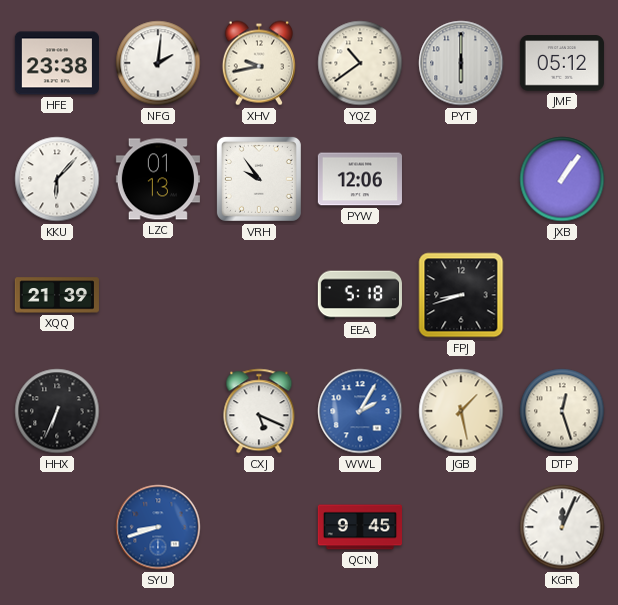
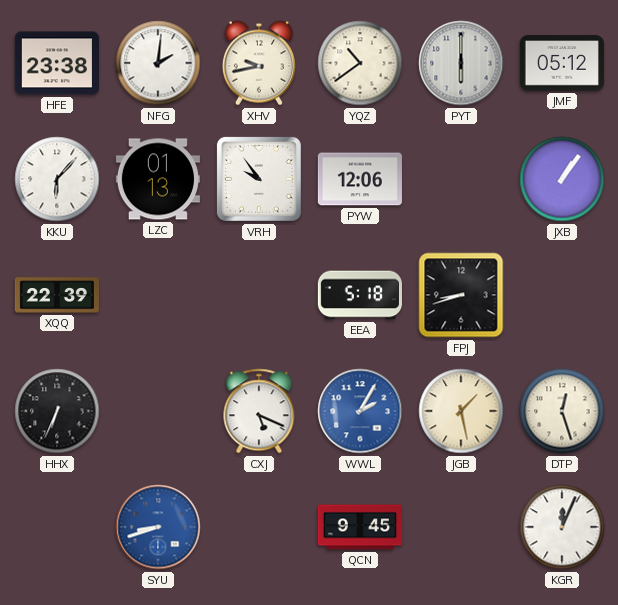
XQQ: 21:39 -> 22:39 (57, 295)
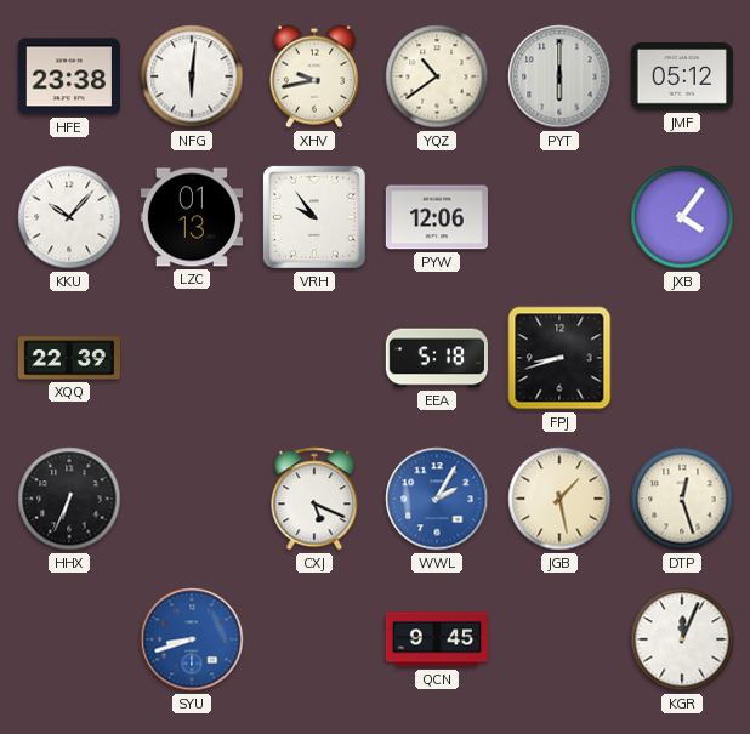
NFG: 2:01 -> 6:01 (192, 76)
KKU: 6:07 -> 10:07 (69, 217)
JXB: 1:06 -> 4:06 (682, 217)
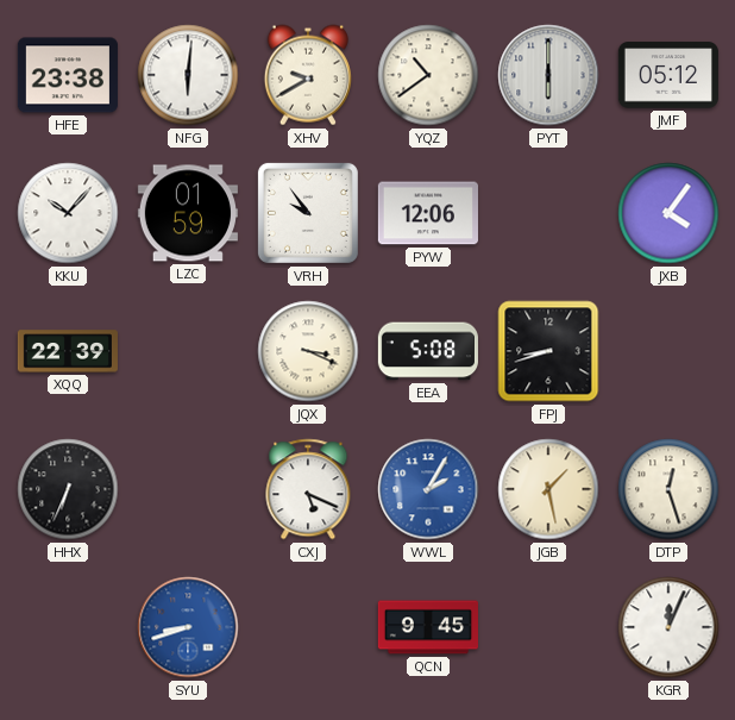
XHV: 9:43 -> 9:40 (308, 75)
LZC: 01:13 -> 01:59 (188, 213)
JQX: none -> 3:19 (308, 351)
EEA: 5:18 -> 5:08 (428, 351)
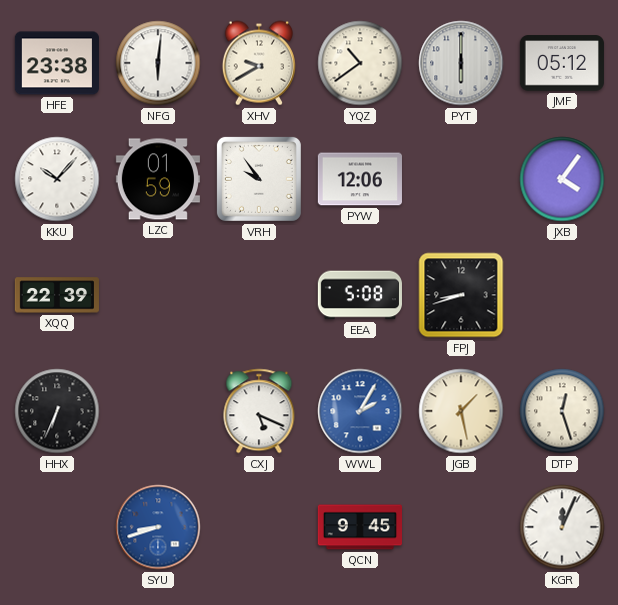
JQX: 3:19 -> none (308, 351)
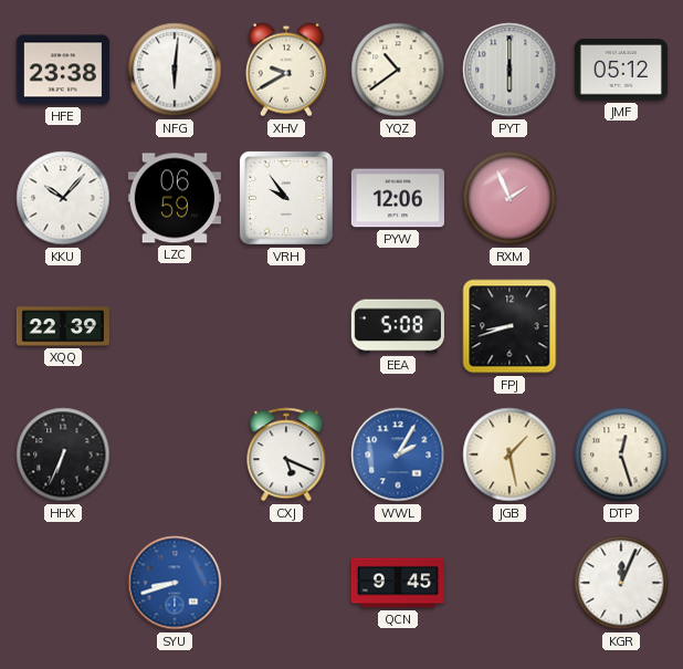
LZC: 01:59 -> 06:59 (175, 198)
RXM: none -> 1:56 (509, 198)
JXB: 4:06 -> none (562, 179)
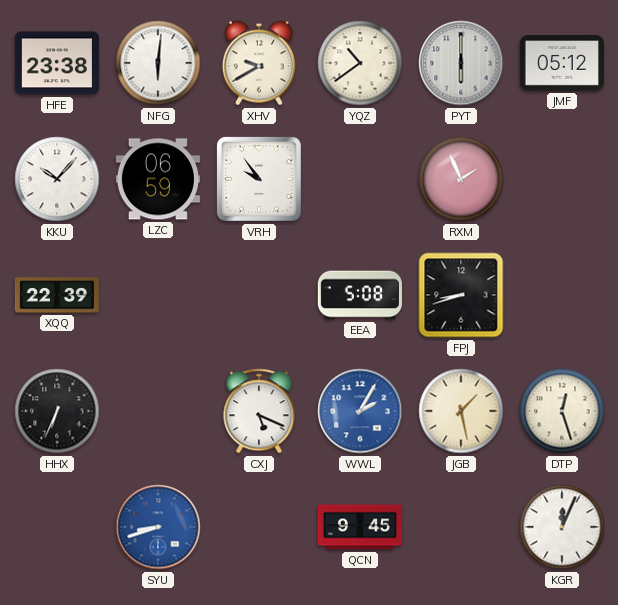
PYW: 12:06 -> none (398, 198)
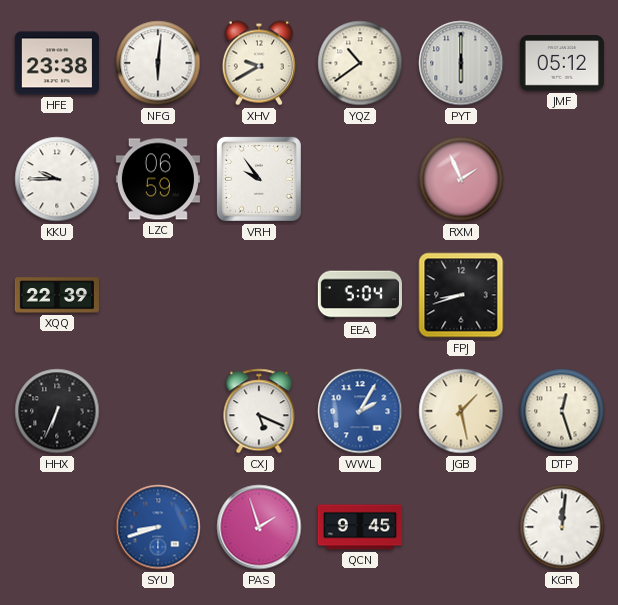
KKU: 10:07 -> 9:45 (57, 179)
EEA: 5:08 -> 5:04 (360, 295)
PAS: none -> 1:57 (259, 527)
KGR: 12:04 -> 12:01 (562, 527)
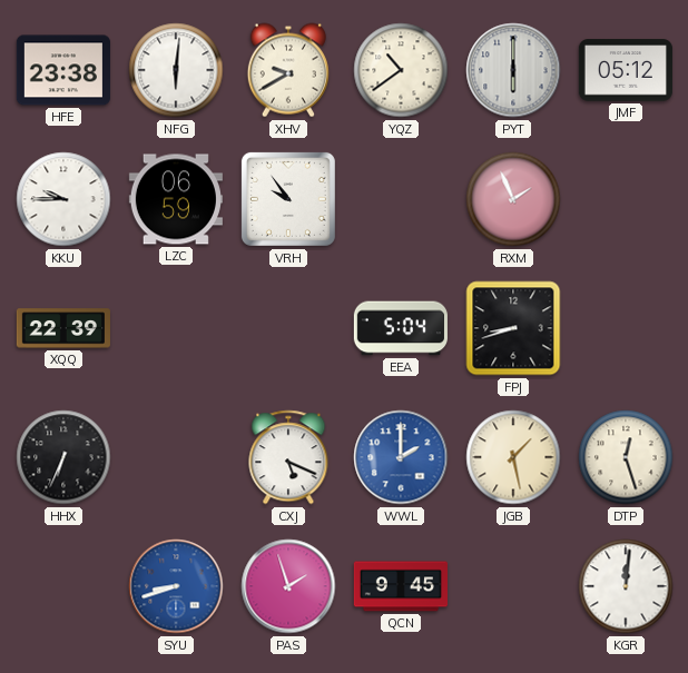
WWL: 2:05 -> 2:00 (401, 457)
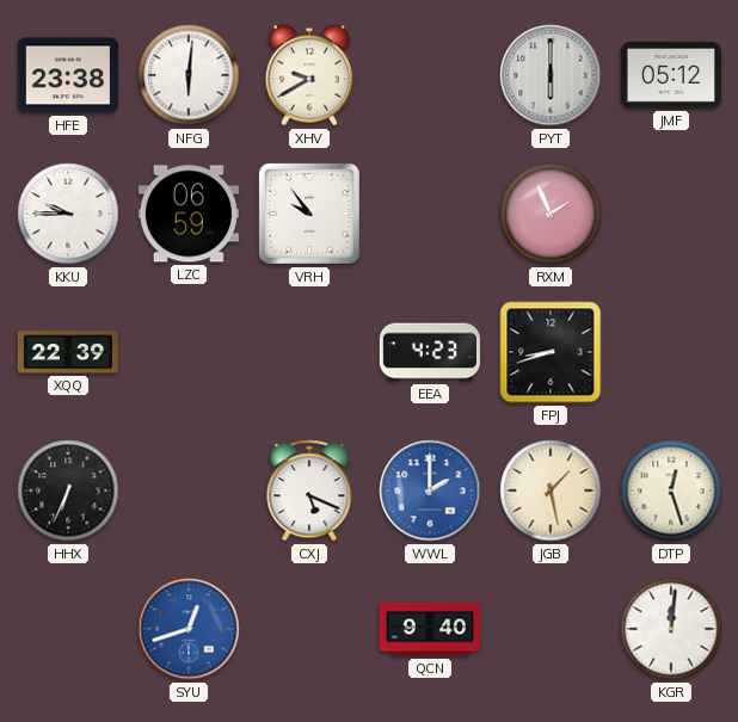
YQZ: 10:39 -> none (401, 70)
EEA: 5:04 -> 4:23 (430, 352)
SYU: 8:42 -> 12:42 (189, 629)
PAS: 1:57 -> none (288, 586)
QCN: 9:45 -> 9:40 (429, 629)
